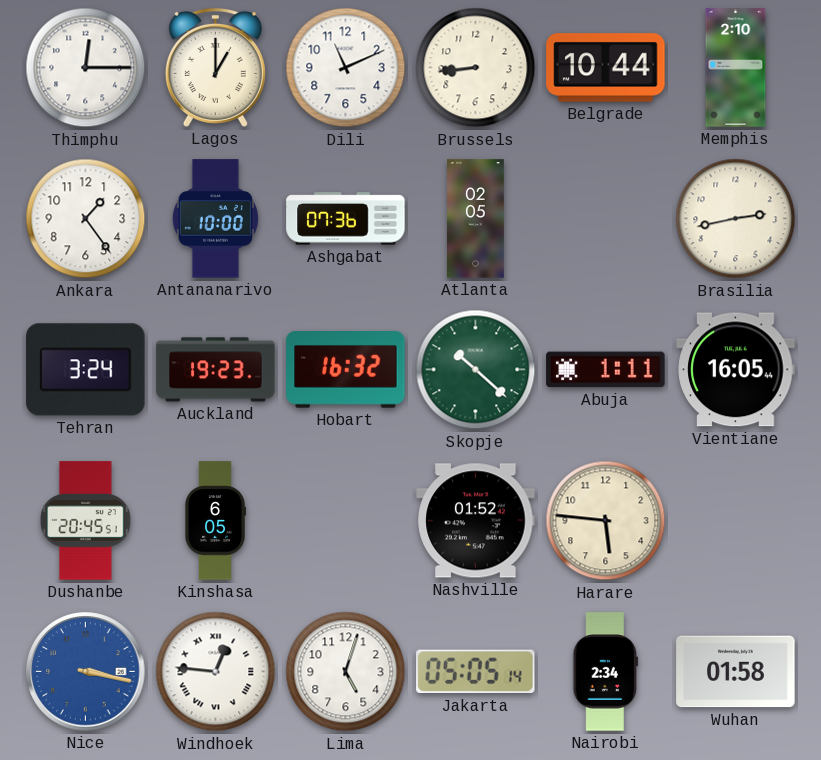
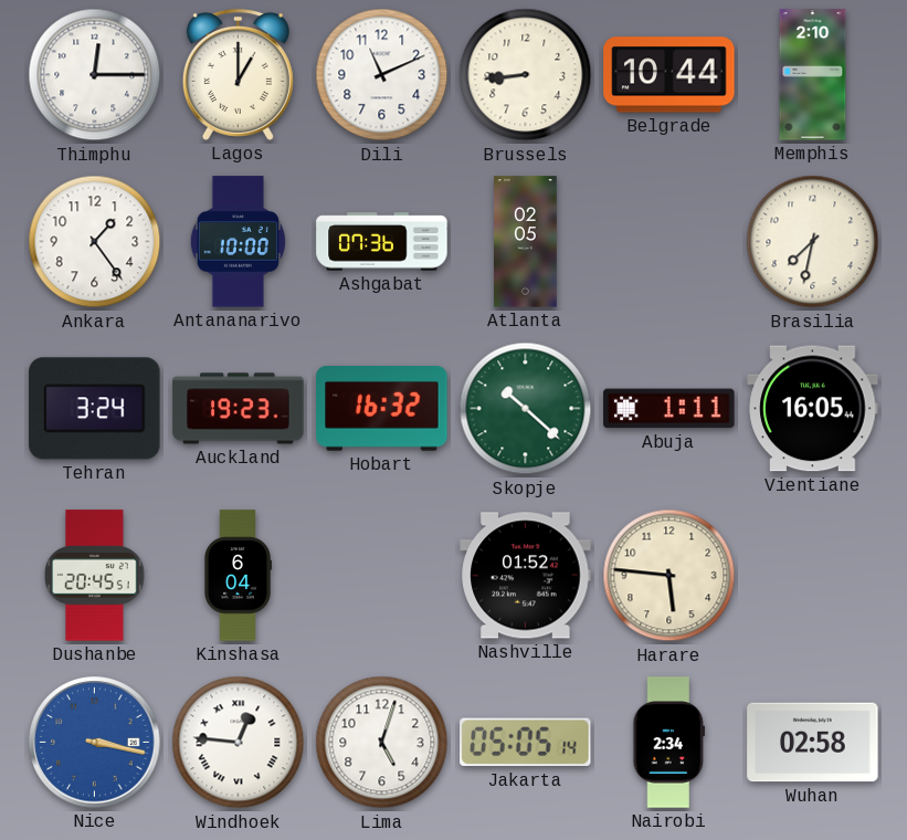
Brasilia: 2:43 -> 7:32 (813, 242)
Kinshasa: 6:05 -> 6:04 (238, 576)
Wuhan: 01:58 -> 02:58 (813, 743)
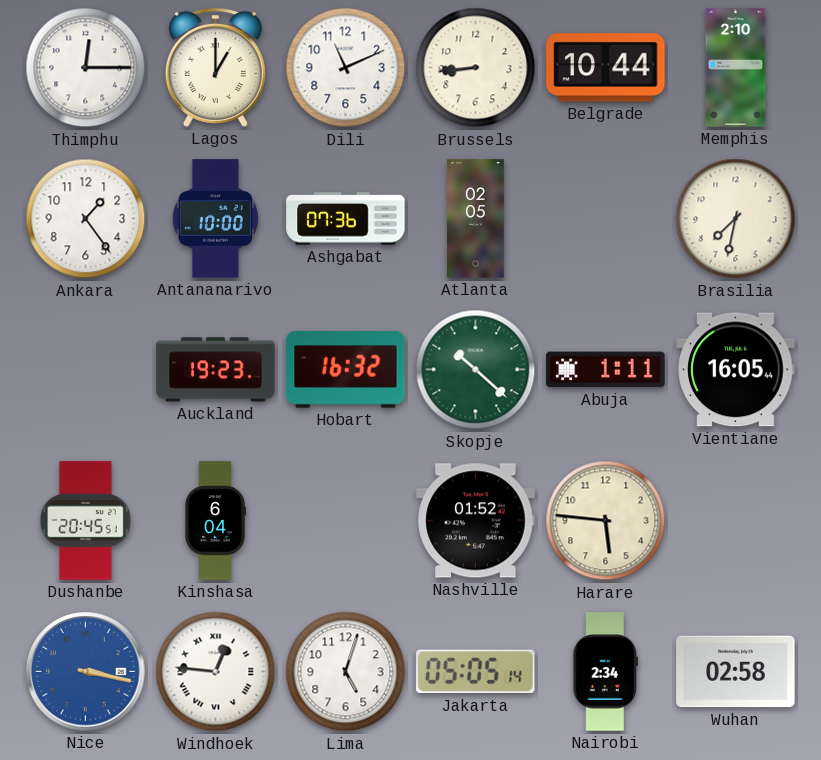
Tehran: 3:24 -> none (95, 409)
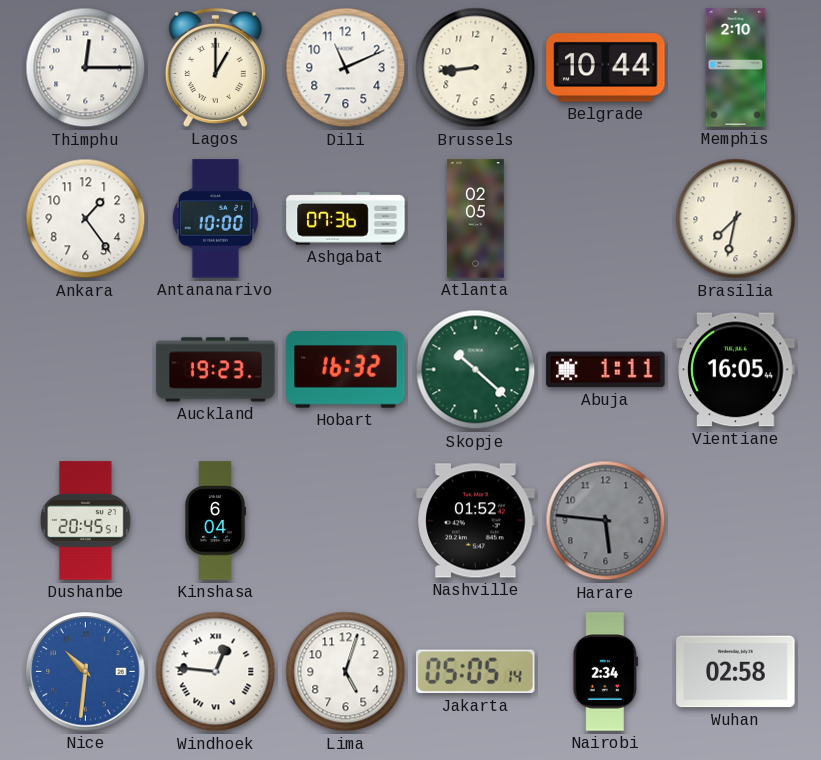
Harare dial: cream -> grey (606, 521)
Nice: 3:17 -> 10:31 (86, 672)
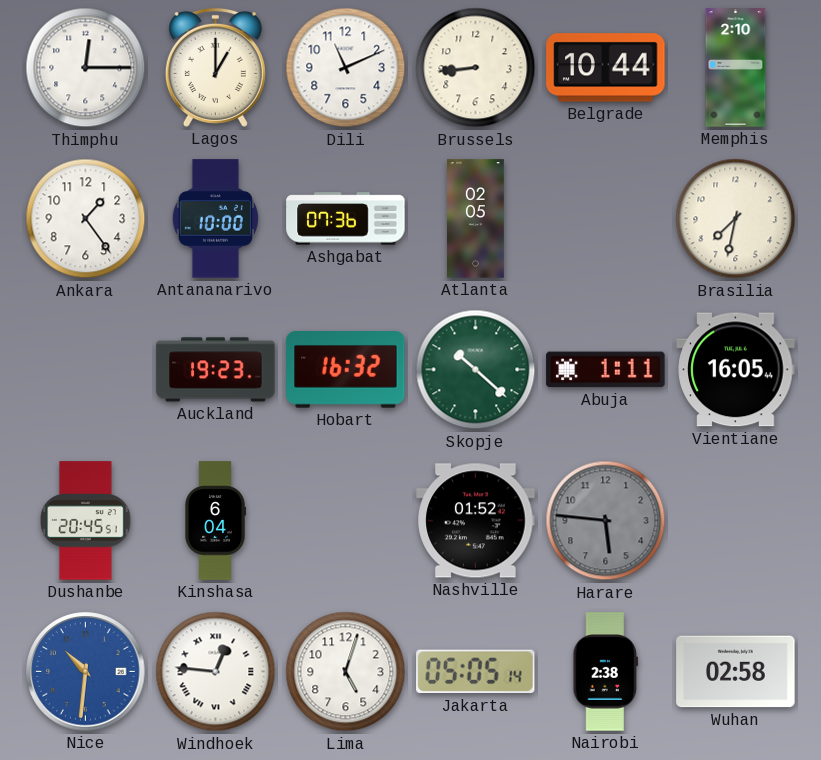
Nairobi: 2:34 -> 2:38 (606, 672)
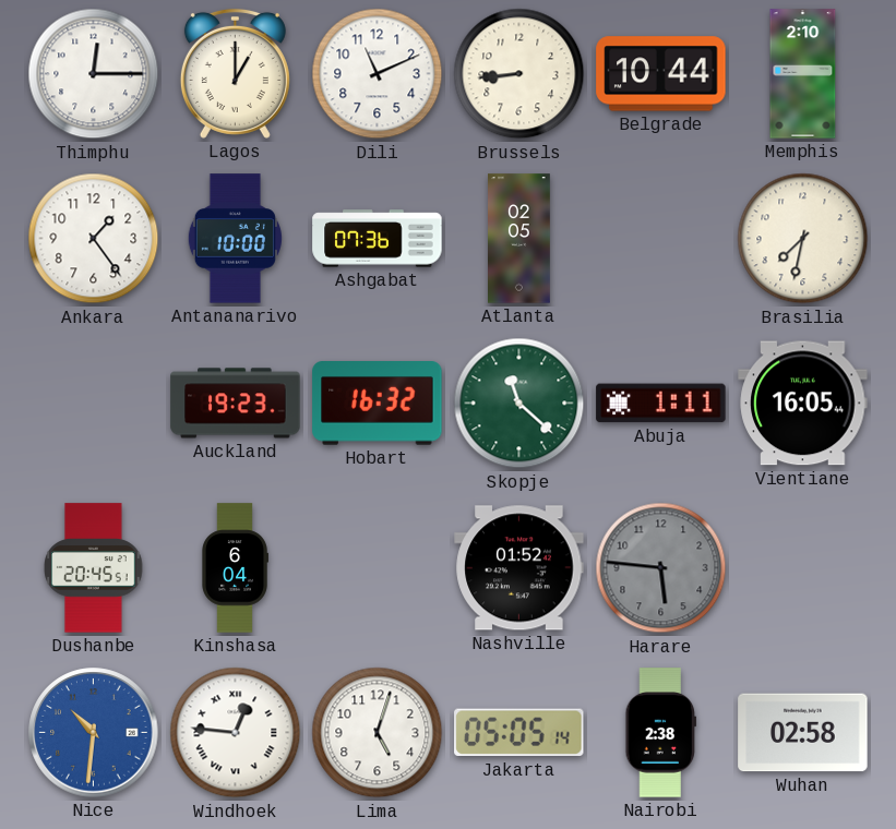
Skopje: 10:22 -> 11:22 (519, 404)
